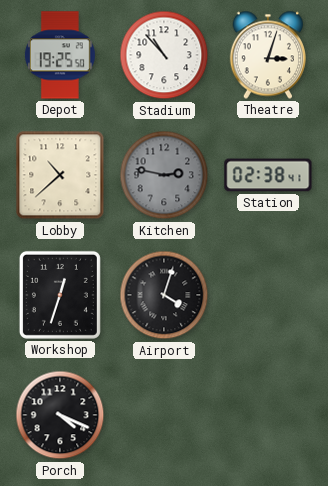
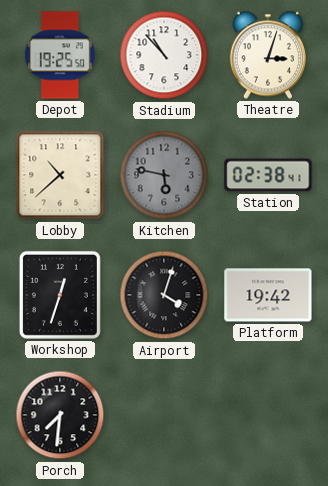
Kitchen: 2:47 -> 5:47 (164, 175)
Platform: none -> 19:42 (268, 295)
Porch: 4:19 -> 7:31 (60, 415)
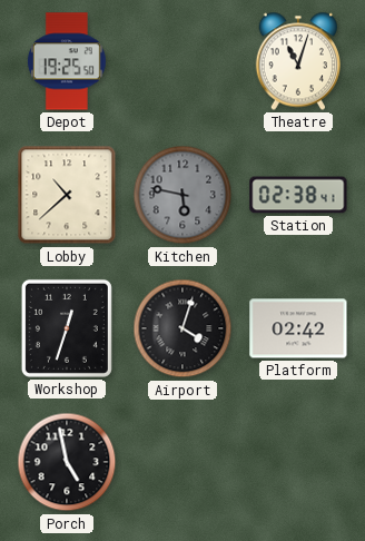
Stadium: 10:53 -> none (164, 55)
Theatre: 3:03 -> 11:03 (297, 61)
Platform: 19:42 -> 02:42 (298, 328)
Porch: 7:31 -> 4:58 (67, 462)
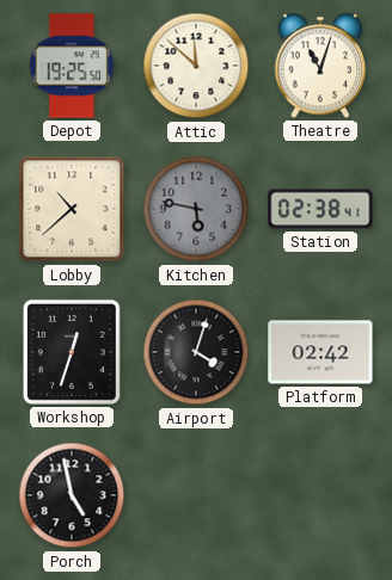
Attic: none -> 11:52 (196, 66)
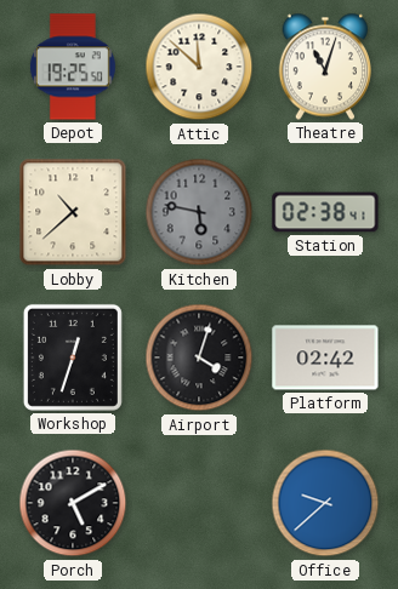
Porch: 4:58 -> 5:10 (73, 503)
Office: none -> 9:38 (325, 503)
